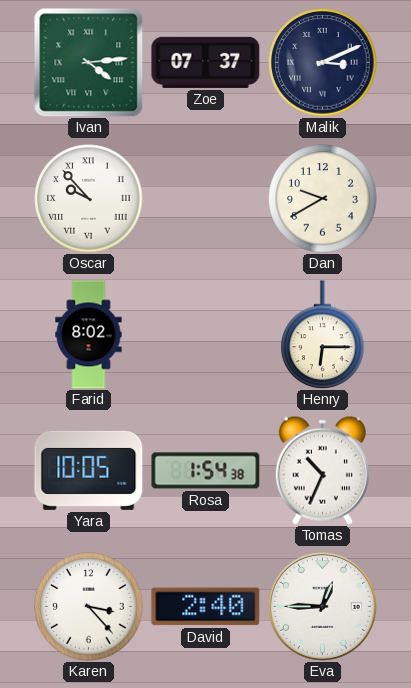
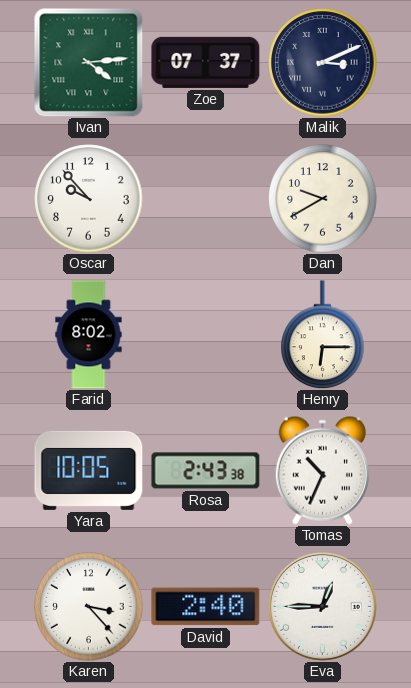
Oscar numerals: Roman -> Arabic (89, 199)
Rosa: 1:54 -> 2:43 (206, 471)
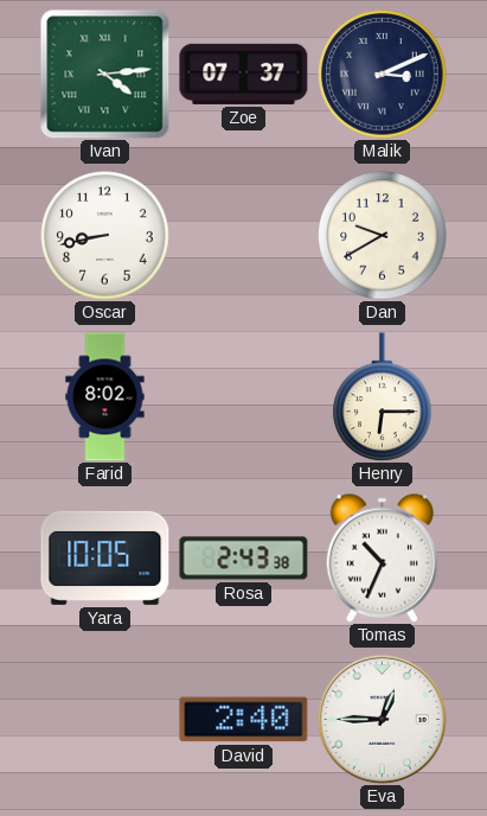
Oscar: 9:53 -> 8:43 (105, 236)
Karen: 3:23 -> none (89, 607)
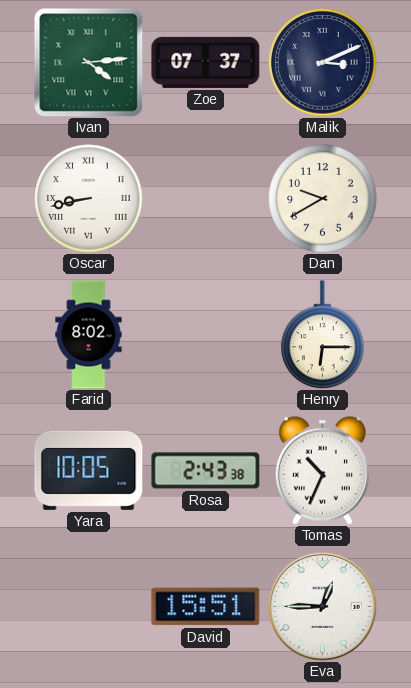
Oscar numerals: Arabic -> Roman (89, 199)
David: 2:40 -> 15:51 (206, 607)
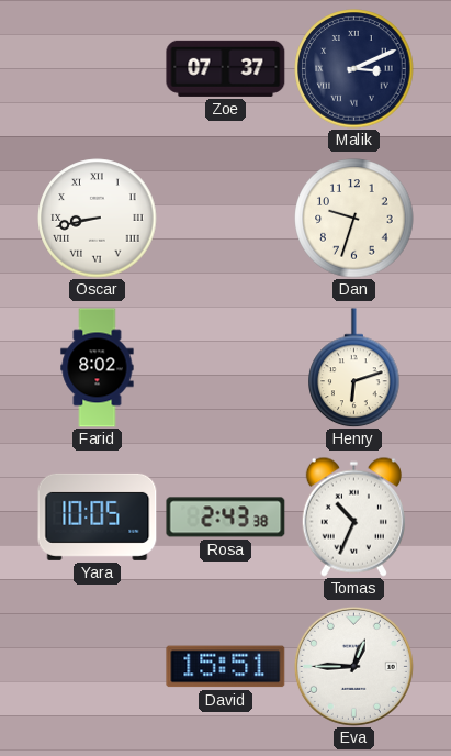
Ivan: 4:14 -> none (89, 63)
Dan: 9:40 -> 9:33 (354, 219)
Henry: 6:15 -> 6:12 (354, 368)
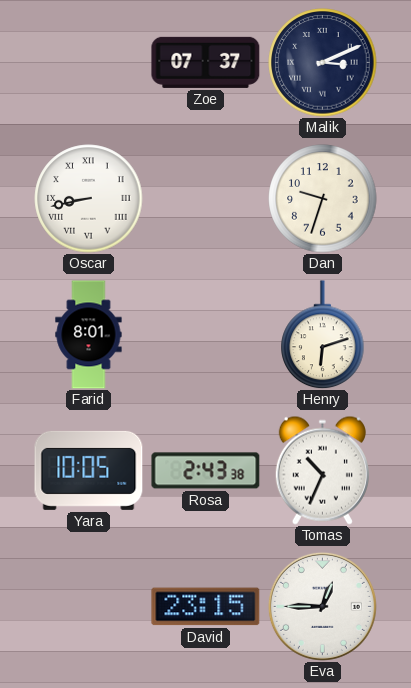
Farid: 8:02 -> 8:01 (89, 335)
David: 15:51 -> 23:15 (206, 607)
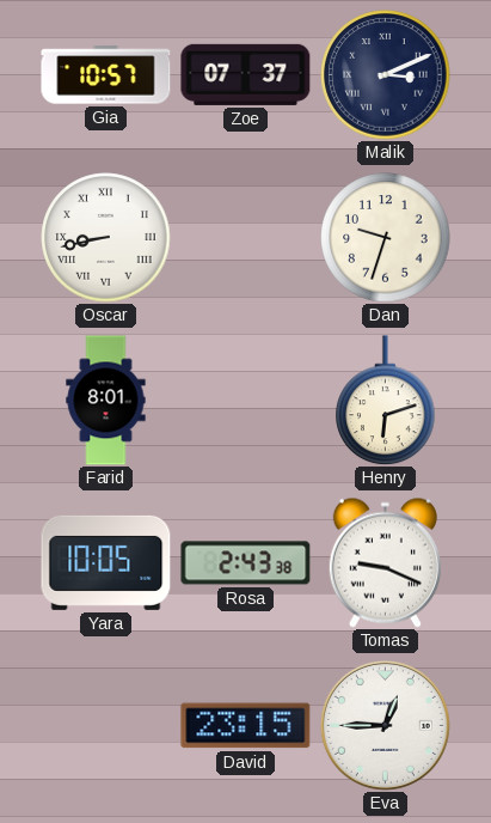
Gia: none -> 10:57 (106, 75)
Tomas: 10:34 -> 9:19 (385, 562)
